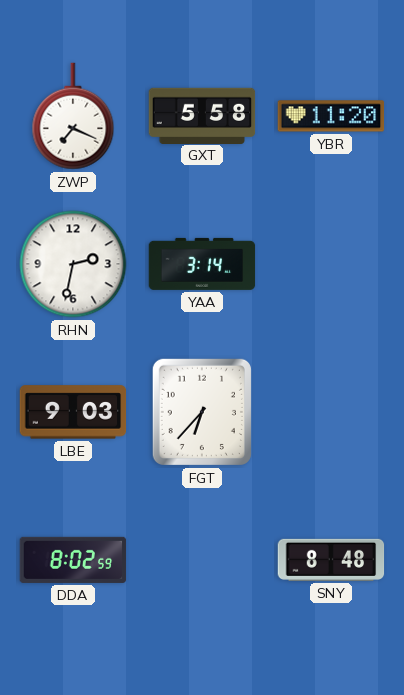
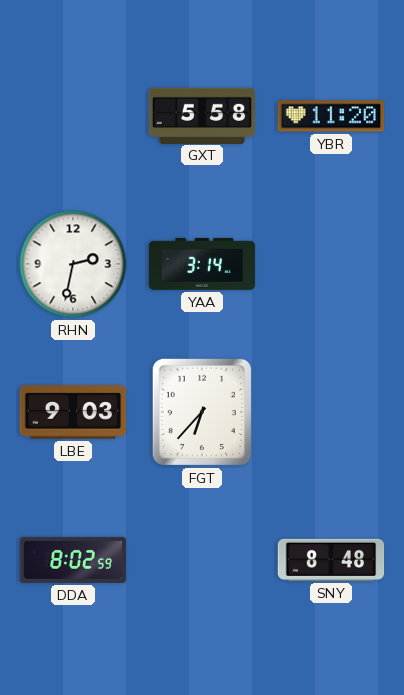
ZWP: 7:19 -> none (73, 116)
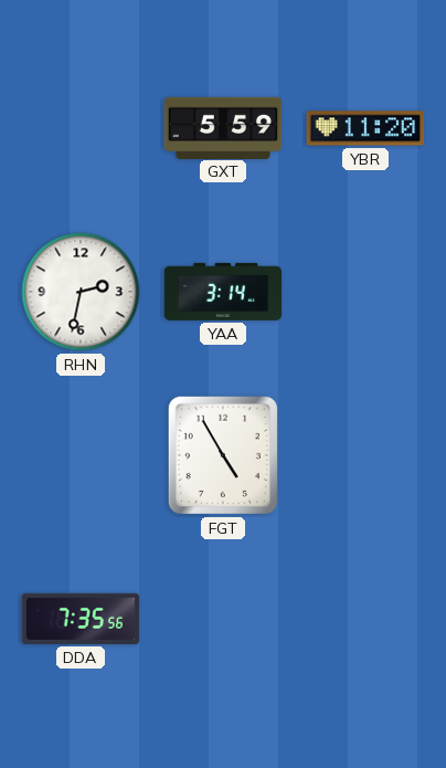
GXT: 5:58 -> 5:59 (223, 127)
LBE: 9:03 -> none (73, 412)
FGT: 6:37 -> 4:55 (223, 455)
DDA: 8:02 -> 7:35 (81, 619)
SNY: 8:48 -> none (331, 560)
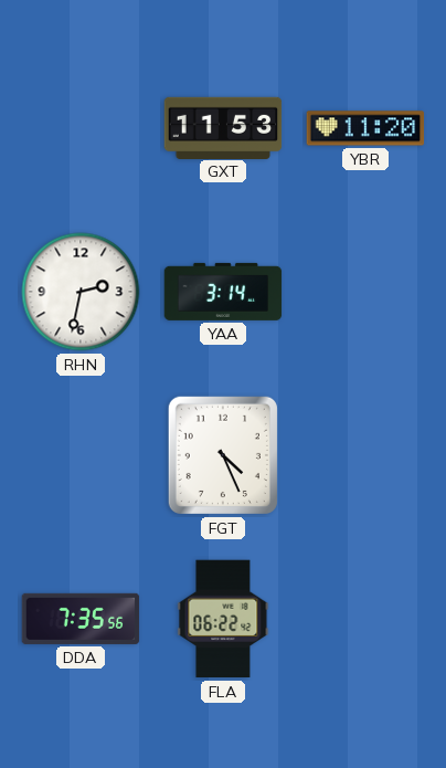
GXT: 5:59 -> 11:53 (223, 127)
FGT: 4:55 -> 4:26 (223, 455)
FLA: none -> 06:22 (223, 619)
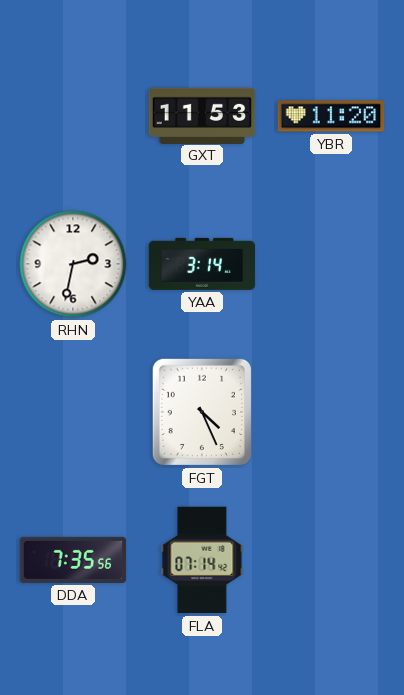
FLA: 06:22 -> 07:14 (202, 560)
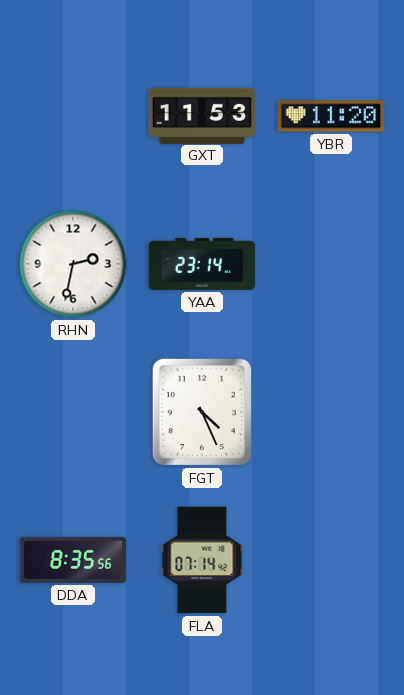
YAA: 3:14 -> 23:14 (202, 264)
DDA: 7:35 -> 8:35 (73, 560)
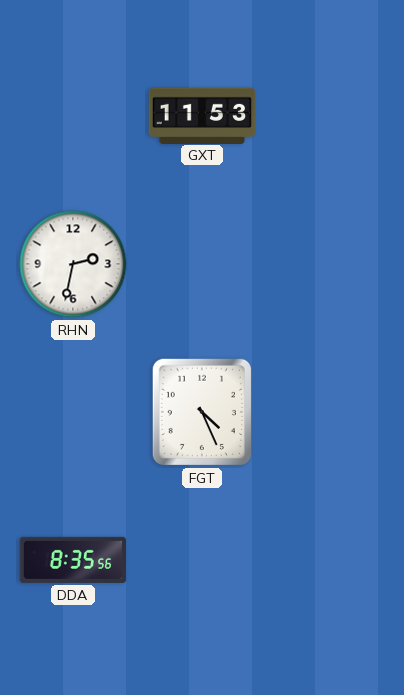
YBR: 11:20 -> none (331, 116)
YAA: 23:14 -> none (202, 264)
FLA: 07:14 -> none (202, 560)
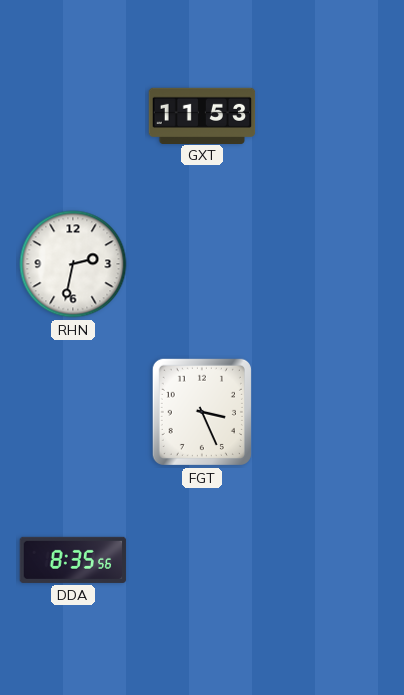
FGT: 4:26 -> 3:26 (202, 412)
